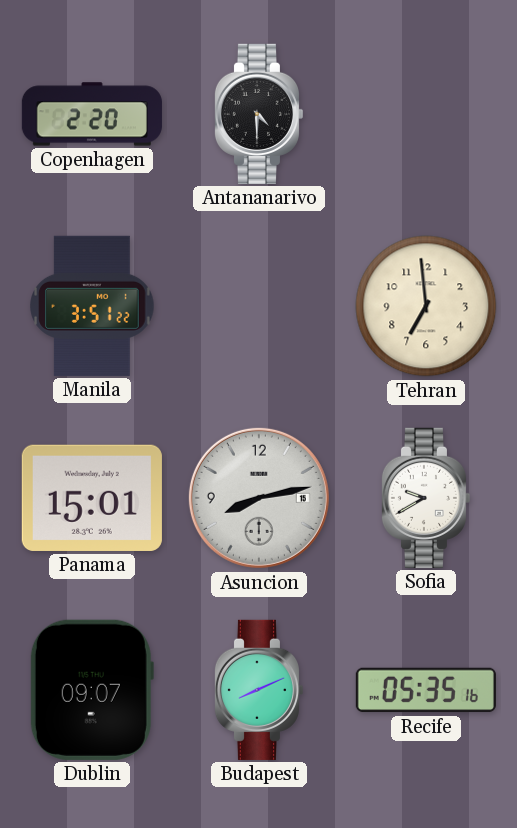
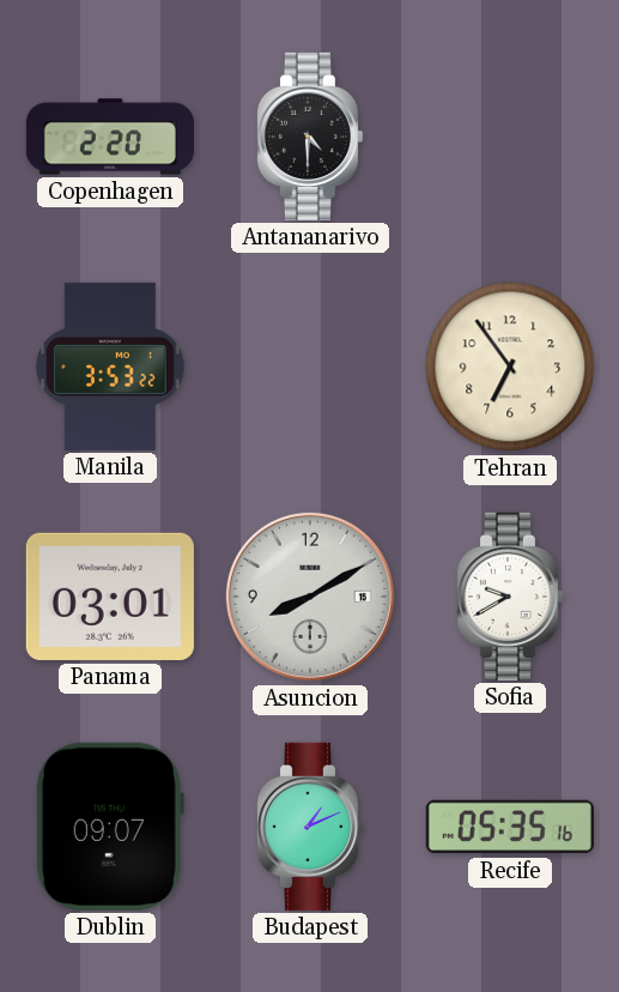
Manila: 3:51 -> 3:53 (110, 367)
Tehran: 6:59 -> 6:54 (510, 367)
Panama: 15:01 -> 03:01 (110, 597)
Asuncion: 8:13 -> 8:10 (310, 597)
Budapest: 8:11 -> 1:11 (309, 827)
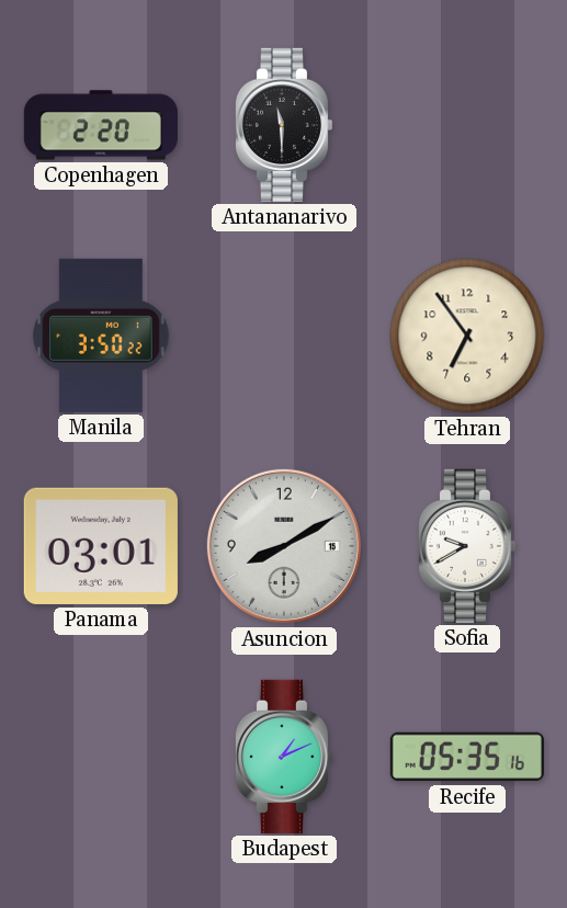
Antananarivo: 4:30 -> 11:30 (283, 125)
Manila: 3:53 -> 3:50 (101, 336)
Dublin: 09:07 -> none (110, 827)
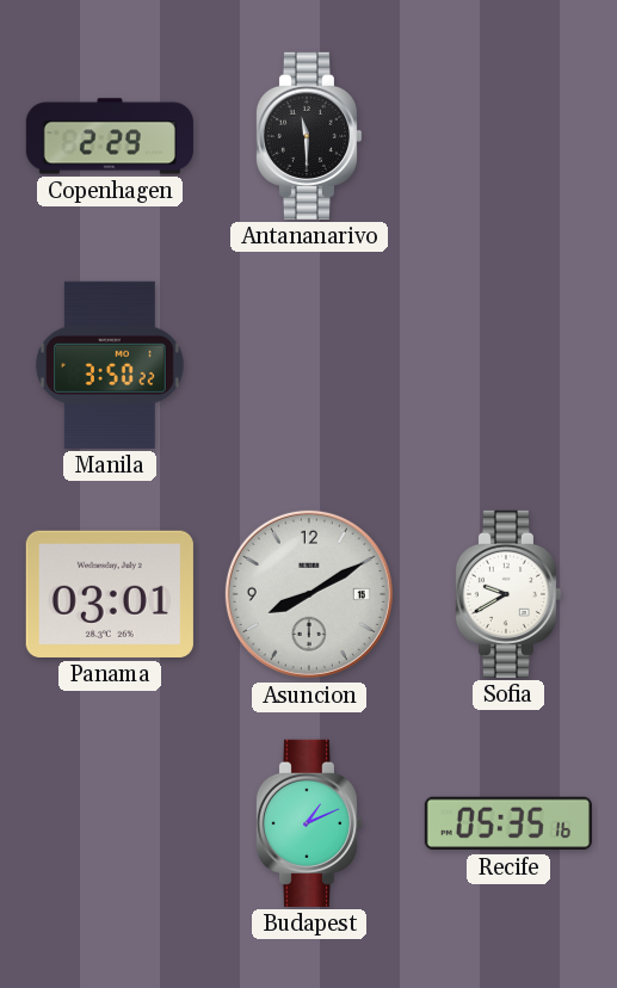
Copenhagen: 2:20 -> 2:29 (110, 136)
Tehran: 6:54 -> none (467, 336)
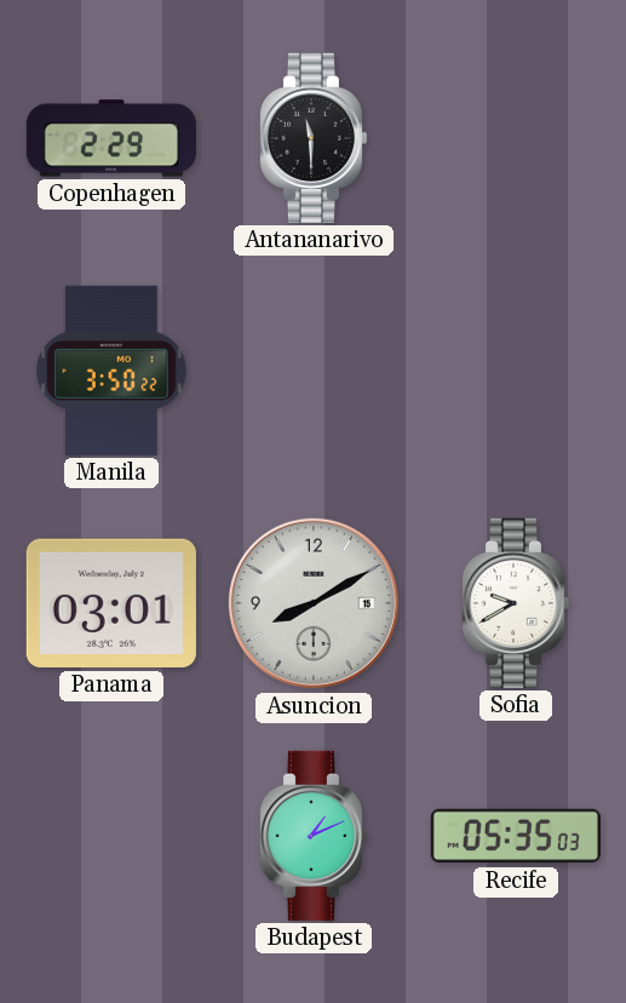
Recife: 05:35:16 -> 05:35:03 (516, 836)
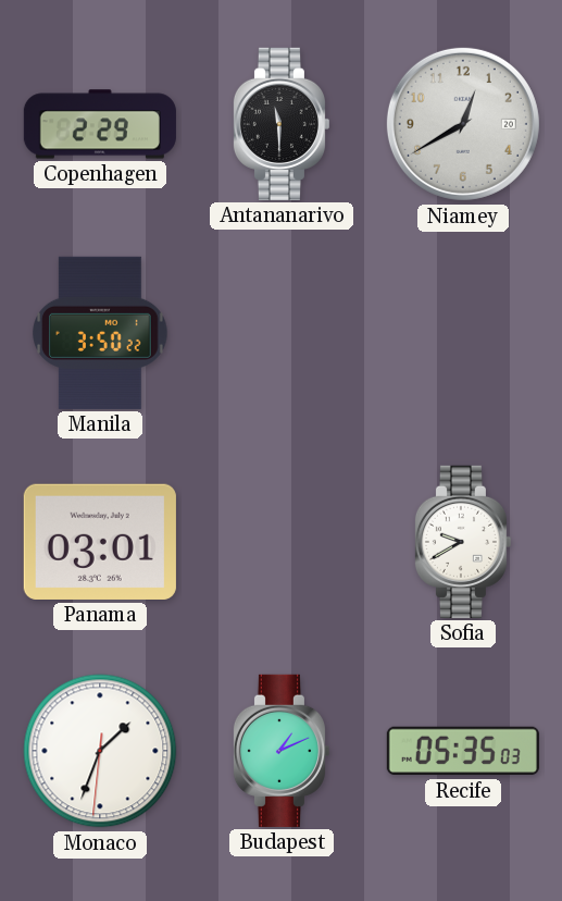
Niamey: none -> 12:40 (463, 124)
Asuncion: 8:10 -> none (314, 603)
Monaco: none -> 1:33 (100, 751)
